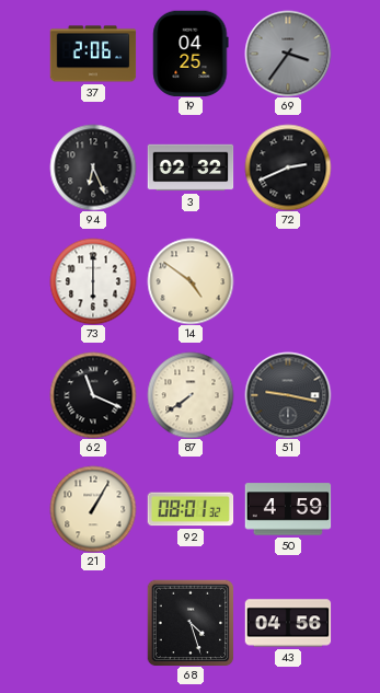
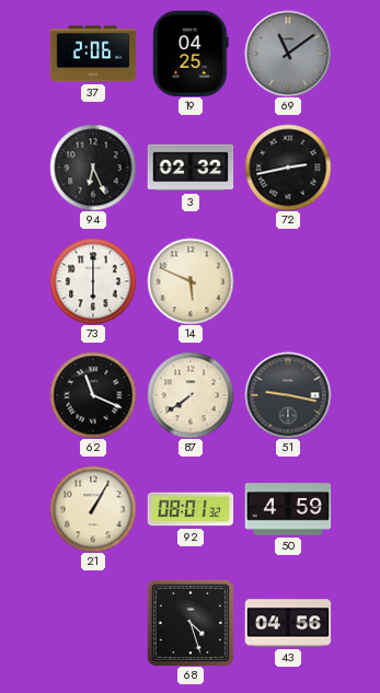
69: 3:36 -> 11:09 (288, 54)
72: 2:41 -> 2:43 (288, 168)
14: 4:51 -> 5:49 (191, 281)
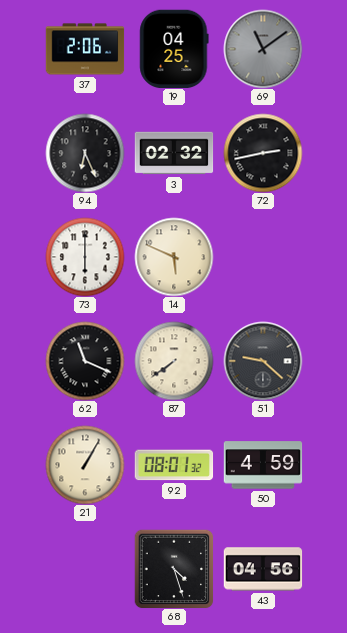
51: 9:17 -> 9:22 (263, 361)
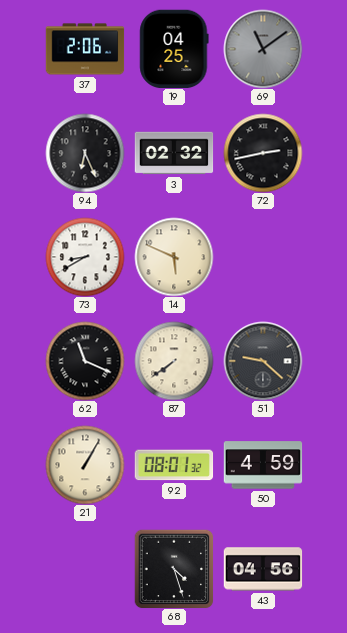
73: 6:00 -> 8:40 (85, 257)
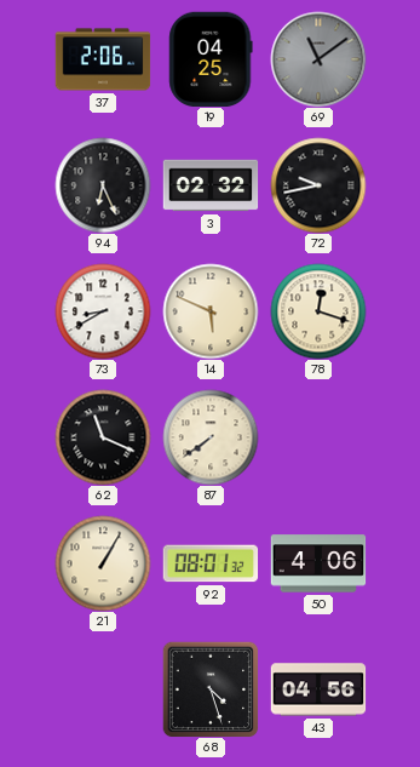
72: 2:43 -> 9:43 (318, 185)
78: none -> 12:18 (318, 311)
51: 9:22 -> none (263, 361)
50: 4:59 -> 4:06 (318, 563)
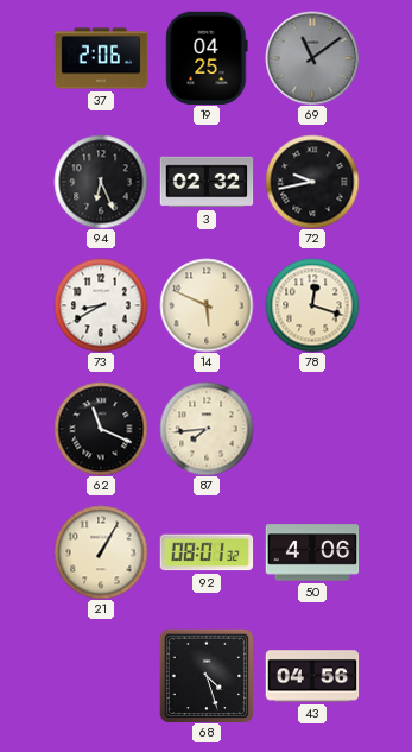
87: 7:39 -> 7:44 (207, 429)
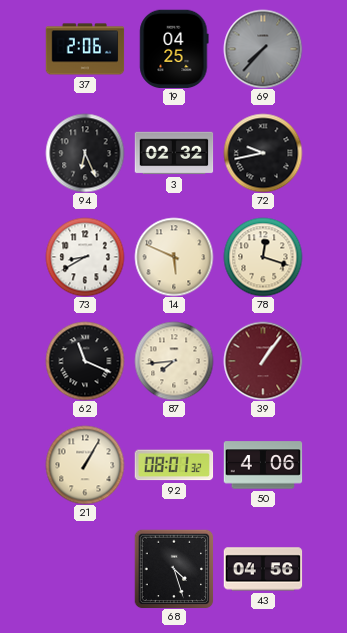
69: 11:09 -> 7:37 (263, 49)
39: none -> 1:06 (263, 361)
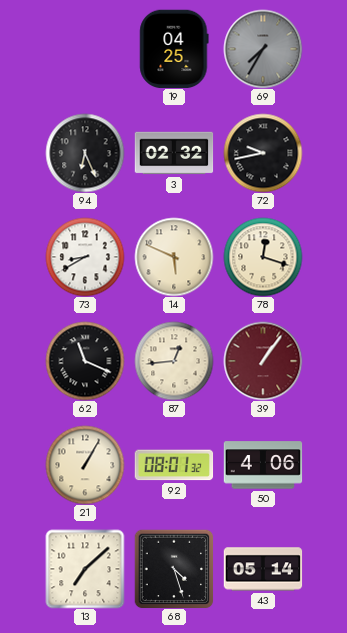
37: 2:06 -> none (85, 49)
69: 7:37 -> 7:35 (263, 49)
87: 7:44 -> 12:44 (174, 361)
13: none -> 7:08 (85, 569)
43: 04:56 -> 05:14 (263, 569)
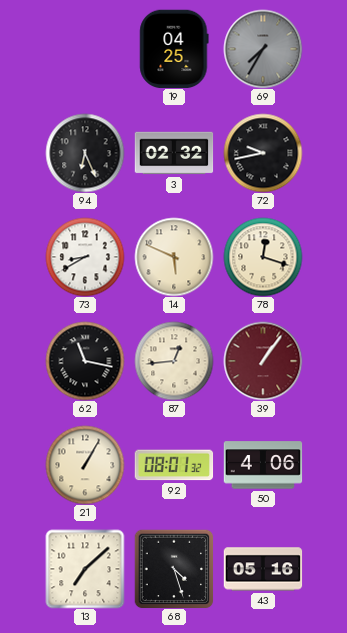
62: 11:19 -> 11:17 (85, 361)
43: 05:14 -> 05:16 (263, 569)
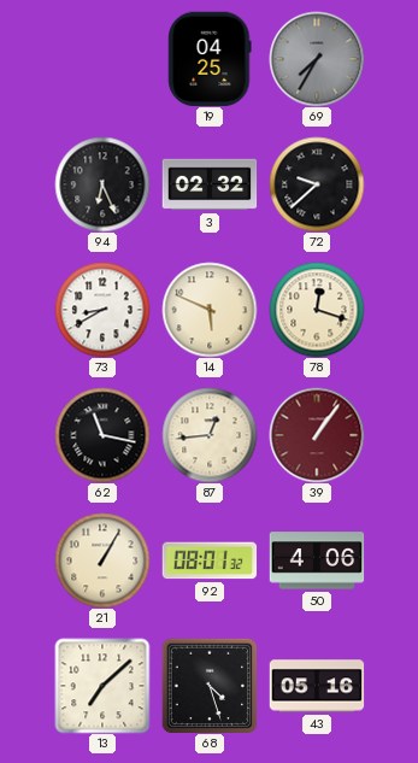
72: 9:43 -> 9:38 (317, 184)
